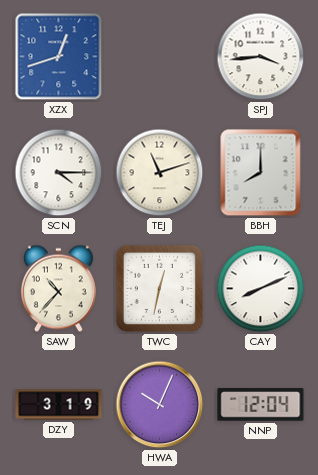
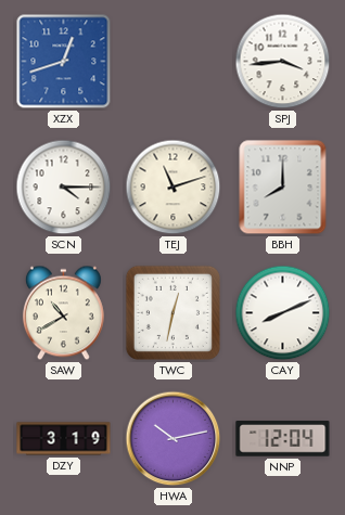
SAW: 10:37 -> 10:40 (63, 313)
HWA: 10:04 -> 10:13 (174, 439)
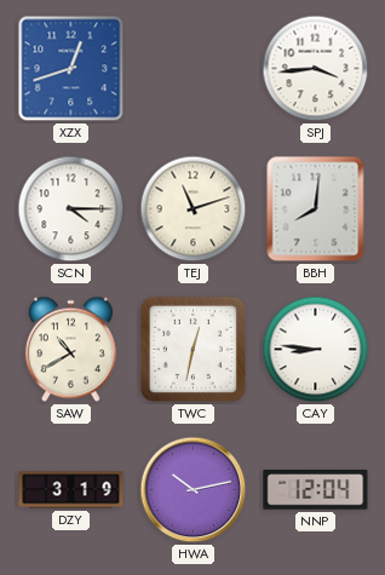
BBH: 8:00 -> 8:01 (316, 209)
CAY: 8:11 -> 8:46 (316, 350)
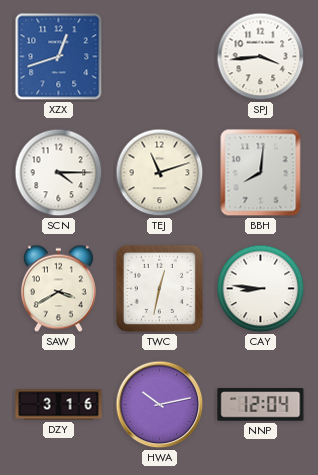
SAW: 10:40 -> 3:40 (58, 289)
DZY: 3:19 -> 3:16 (59, 405)
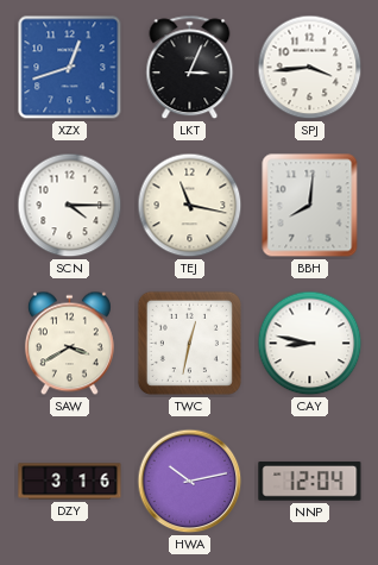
LKT: none -> 3:04 (190, 68)
TEJ: 11:12 -> 11:17 (190, 206)
CAY: 8:46 -> 8:47 (310, 344)
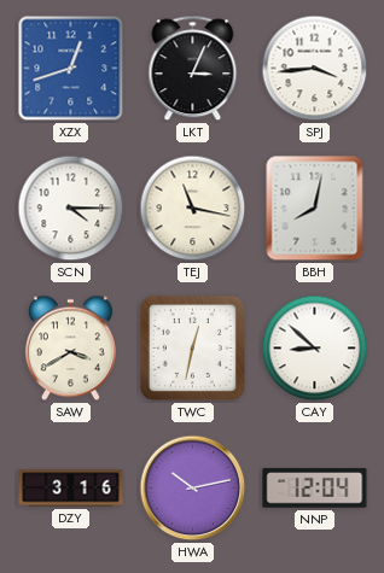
BBH: 8:01 -> 8:02 (315, 209)
CAY: 8:47 -> 8:52 (315, 349)
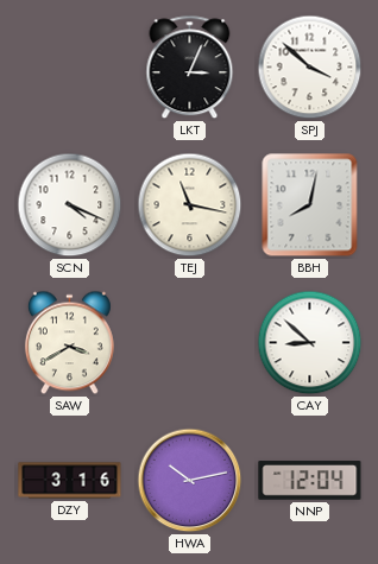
XZX: 12:42 -> none (71, 69)
SPJ: 3:44 -> 3:52 (310, 68)
SCN: 4:15 -> 4:19 (70, 205)
TWC: 12:32 -> none (192, 347)
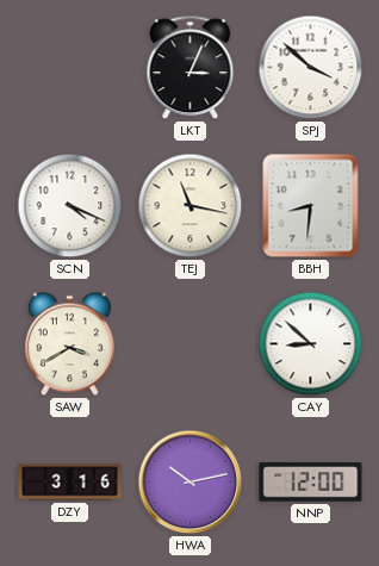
BBH: 8:02 -> 8:31 (311, 206)
NNP: 12:04 -> 12:00 (311, 483)
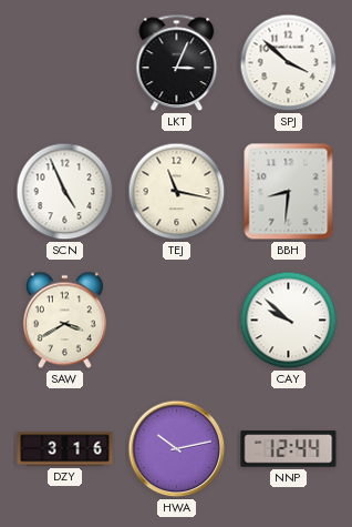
SCN: 4:19 -> 4:56 (65, 192)
CAY: 8:52 -> 9:52 (289, 321)
NNP: 12:00 -> 12:44 (289, 449)
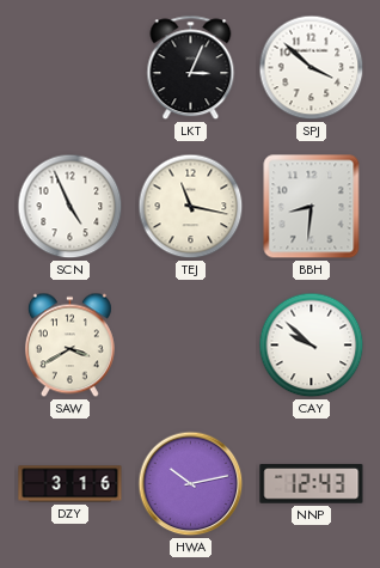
NNP: 12:44 -> 12:43 (312, 484)
